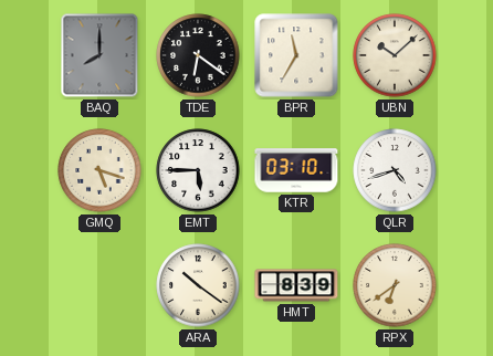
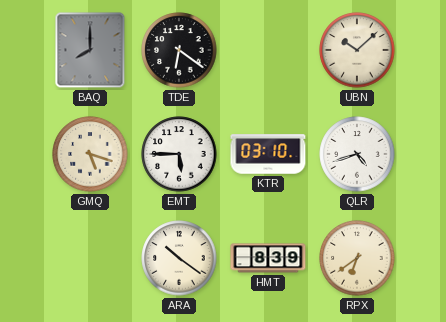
BPR: 11:35 -> none (296, 55)
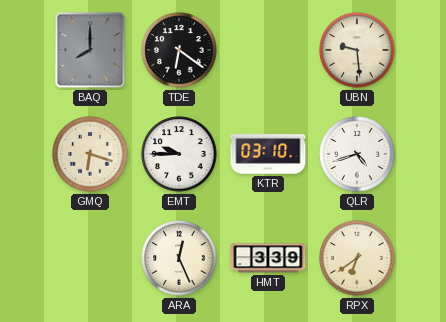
UBN: 10:08 -> 9:29 (357, 50)
GMQ: 5:18 -> 6:18 (90, 154)
EMT: 5:45 -> 9:45 (179, 154)
ARA: 10:21 -> 12:26 (179, 258)
HMT: 8:39 -> 3:39 (268, 258)
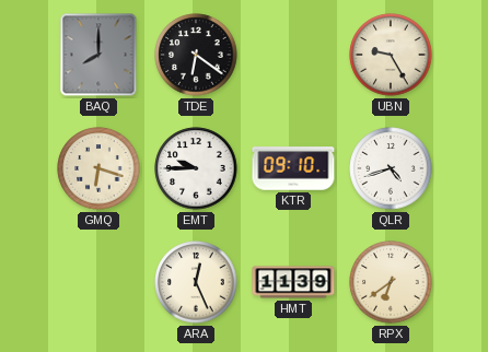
UBN: 9:29 -> 9:25 (391, 55)
KTR: 03:10 -> 09:10 (293, 168)
HMT: 3:39 -> 11:39 (293, 282)
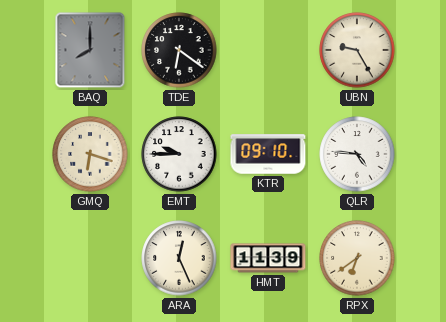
QLR: 4:42 -> 4:46 (357, 154)
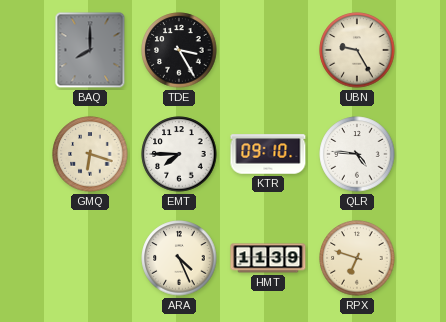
TDE: 6:21 -> 3:25 (179, 50)
EMT: 9:45 -> 7:45 (179, 154)
ARA: 12:26 -> 4:26 (179, 258)
RPX: 6:39 -> 6:48 (357, 258)
